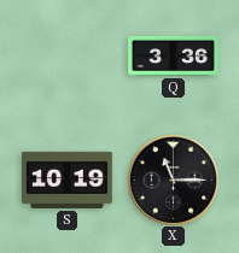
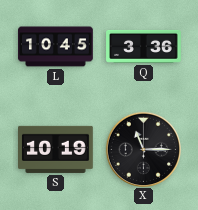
L: none -> 10:45 (56, 47)
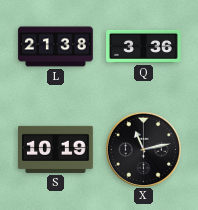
L: 10:45 -> 21:38 (56, 47)
X: 11:15 -> 11:13 (143, 149)
